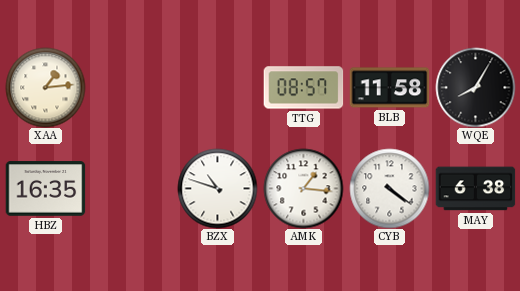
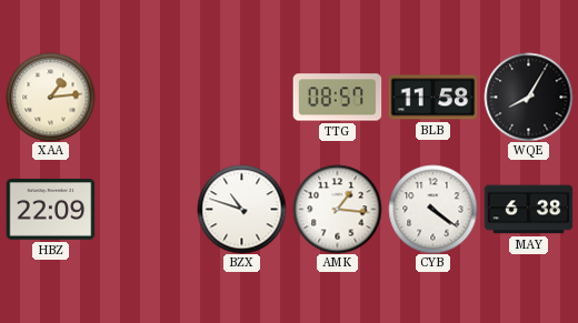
HBZ: 16:35 -> 22:09 (50, 210)
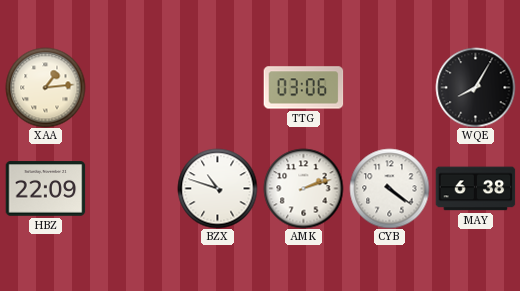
TTG: 08:57 -> 03:06 (303, 88)
BLB: 11:58 -> none (432, 98)
AMK: 1:16 -> 2:12 (303, 188)
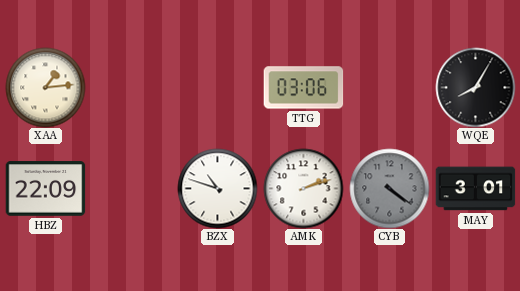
CYB dial: white -> grey (389, 188)
MAY: 6:38 -> 3:01 (475, 189)
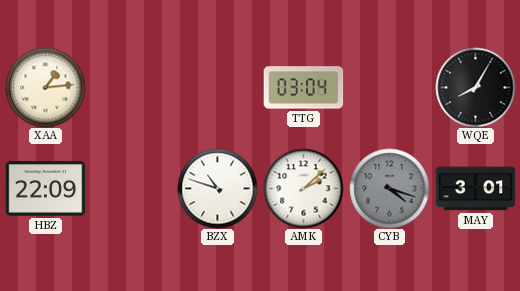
TTG: 03:06 -> 03:04 (303, 88)
AMK: 2:12 -> 2:08 (303, 188)
CYB: 4:21 -> 4:18 (389, 188)
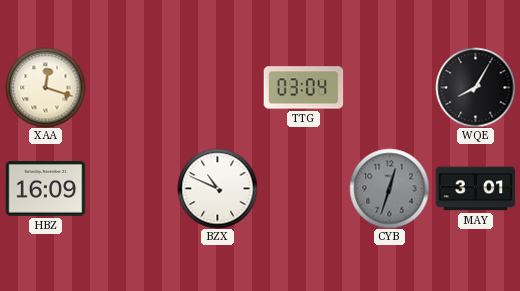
XAA: 1:14 -> 12:18 (45, 87)
HBZ: 22:09 -> 16:09 (45, 189)
BZX: 10:48 -> 10:49 (217, 188)
AMK: 2:08 -> none (303, 188)
CYB: 4:18 -> 12:33 (389, 188)
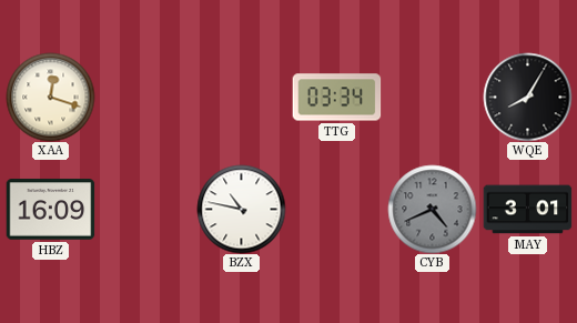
TTG: 03:04 -> 03:34 (336, 98)
BZX: 10:49 -> 10:47 (241, 209)
CYB: 12:33 -> 4:41 (432, 209)
